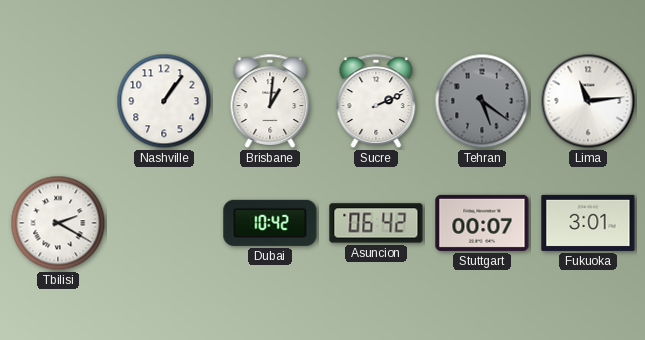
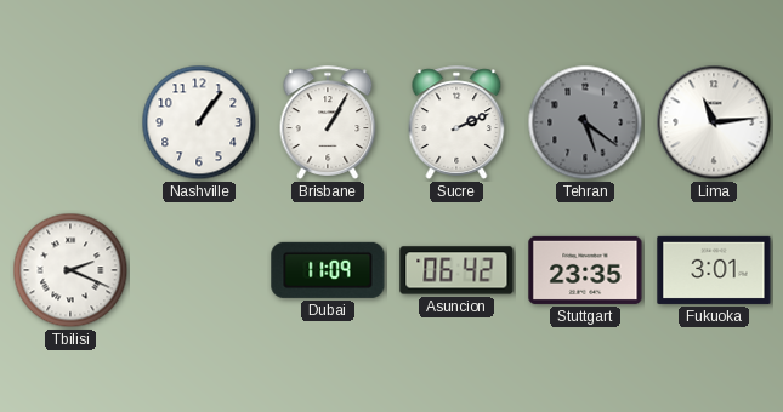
Brisbane: 1:01 -> 1:05 (328, 122)
Tbilisi: 2:20 -> 2:19 (70, 270)
Dubai: 10:42 -> 11:09 (328, 270)
Stuttgart: 00:07 -> 23:35 (585, 270)
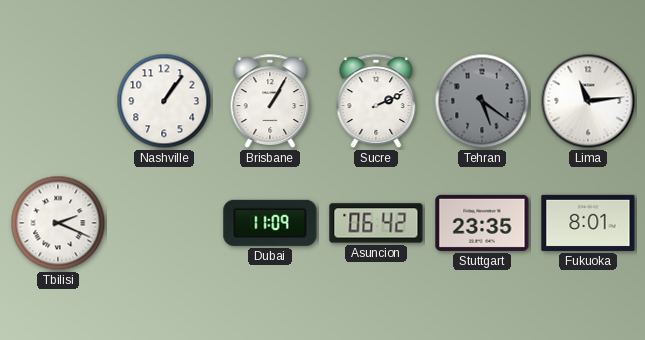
Fukuoka: 3:01 -> 8:01 (588, 223)
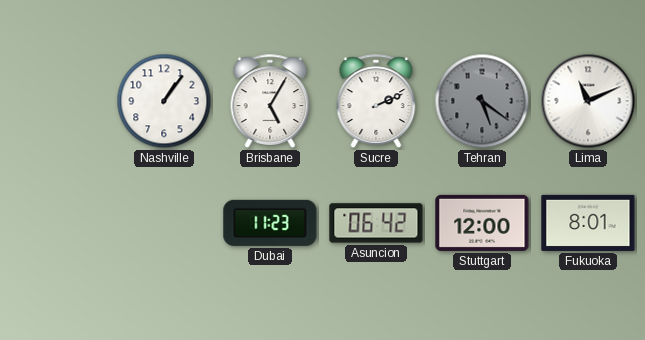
Brisbane: 1:05 -> 5:05 (270, 101)
Lima: 11:14 -> 11:11 (588, 101)
Tbilisi: 2:19 -> none (58, 223)
Dubai: 11:09 -> 11:23 (270, 223)
Stuttgart: 23:35 -> 12:00 (482, 223)
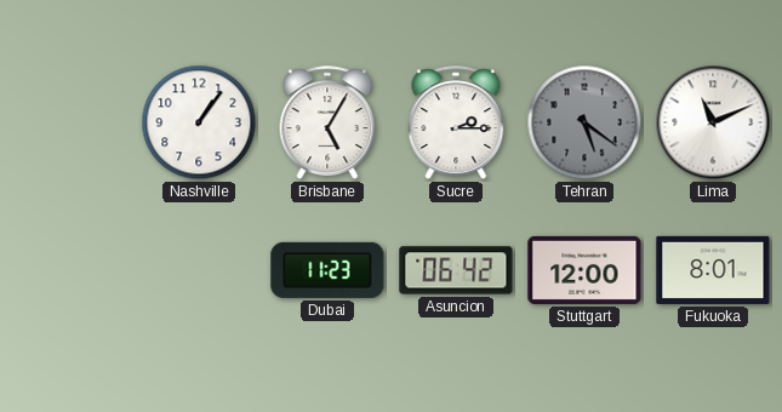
Sucre: 2:11 -> 2:15 (456, 122)
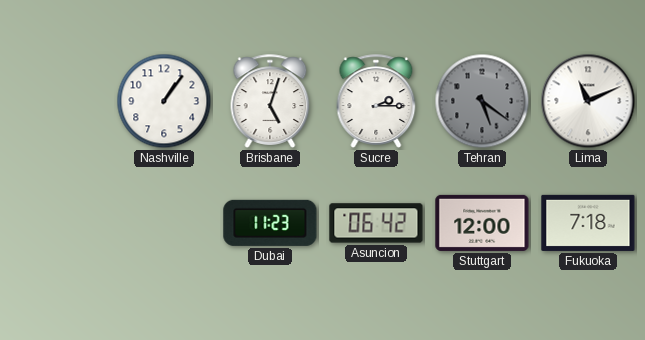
Brisbane: 5:05 -> 5:03 (270, 101)
Fukuoka: 8:01 -> 7:18 (588, 223)
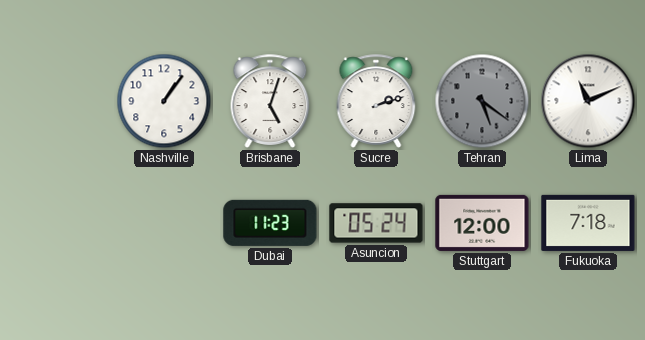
Sucre: 2:15 -> 2:12 (376, 101)
Asuncion: 06:42 -> 05:24 (376, 223)
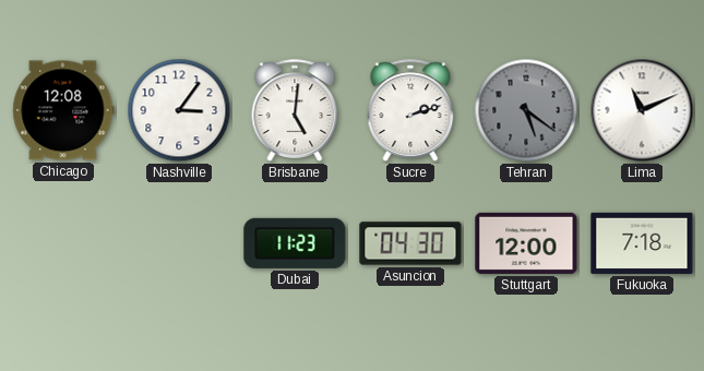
Chicago: none -> 12:08 (63, 110)
Nashville: 1:06 -> 3:06 (179, 110)
Brisbane: 5:03 -> 5:01 (295, 110)
Asuncion: 05:24 -> 04:30 (410, 243)
